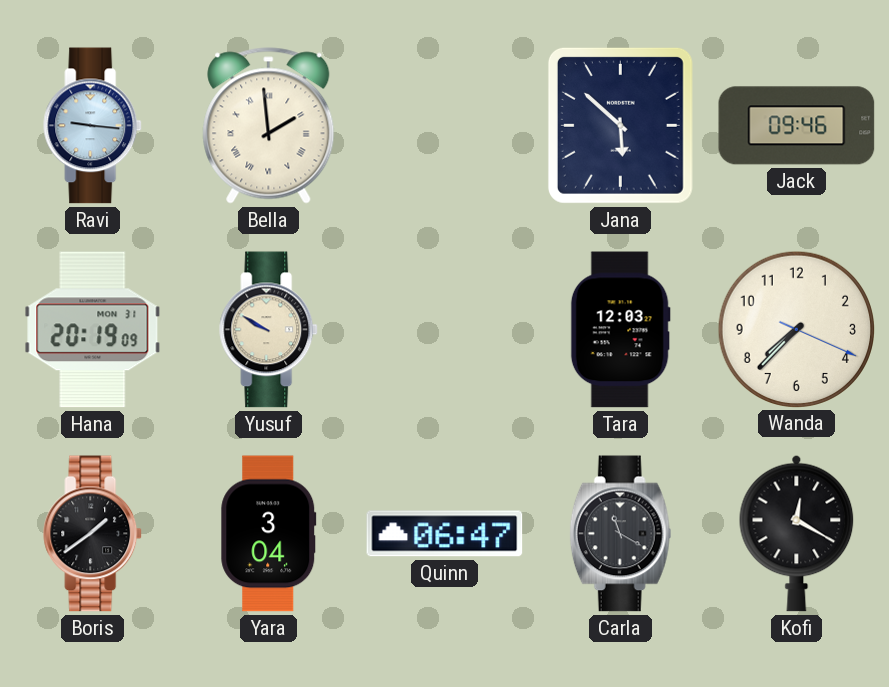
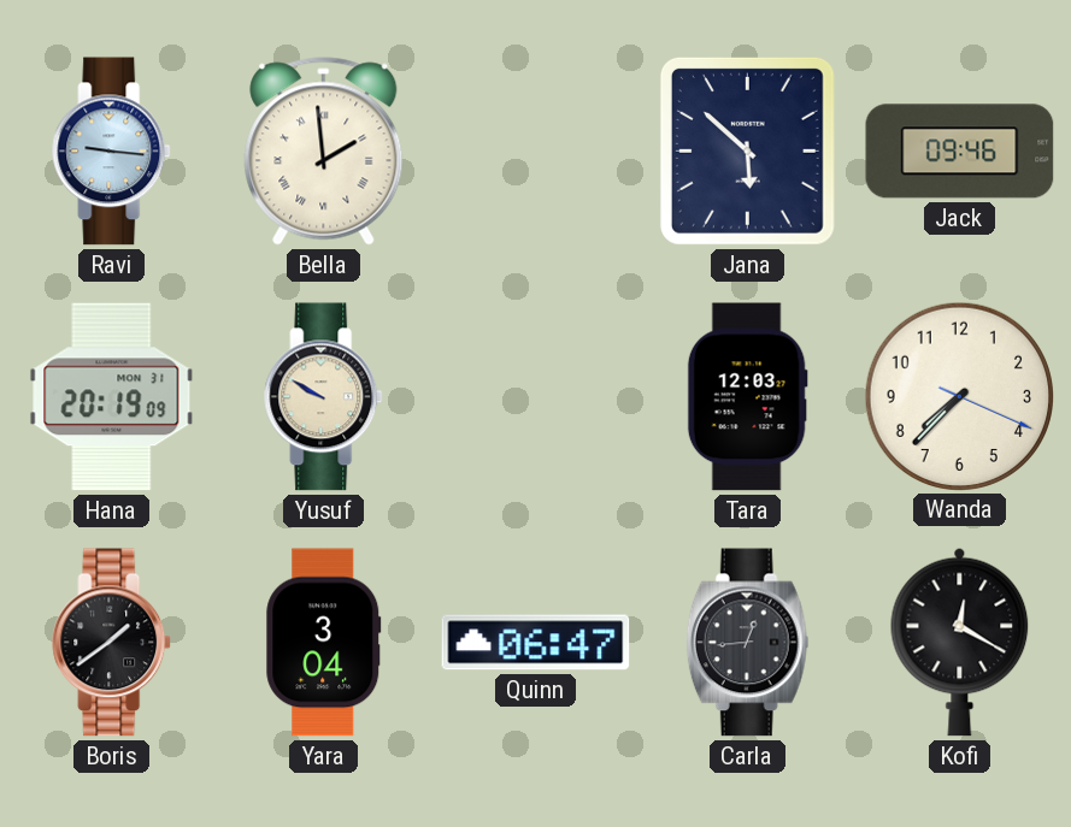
Carla: 11:20 -> 12:44 (748, 643)
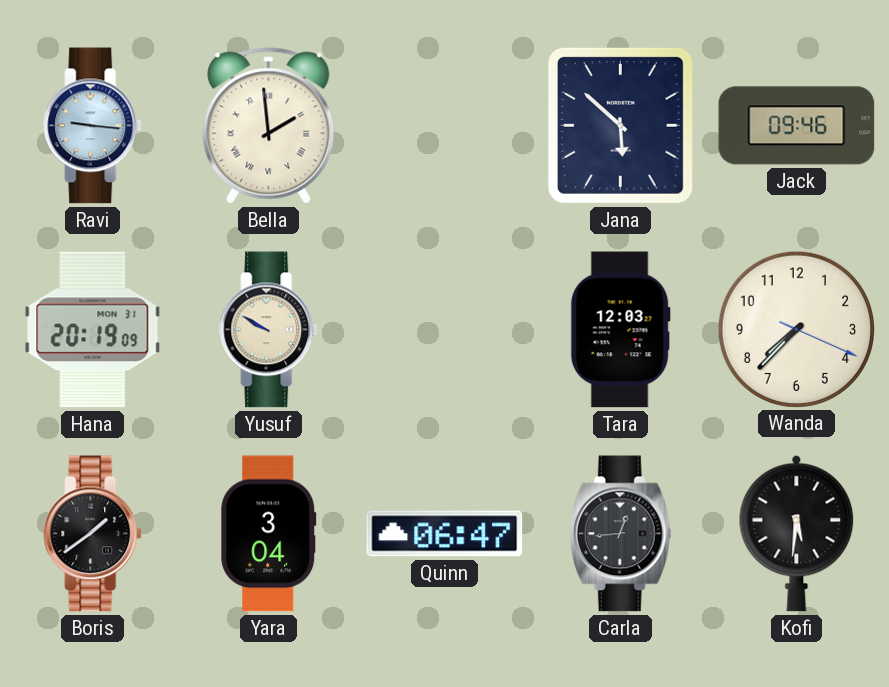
Kofi: 12:20 -> 5:31 (797, 533)
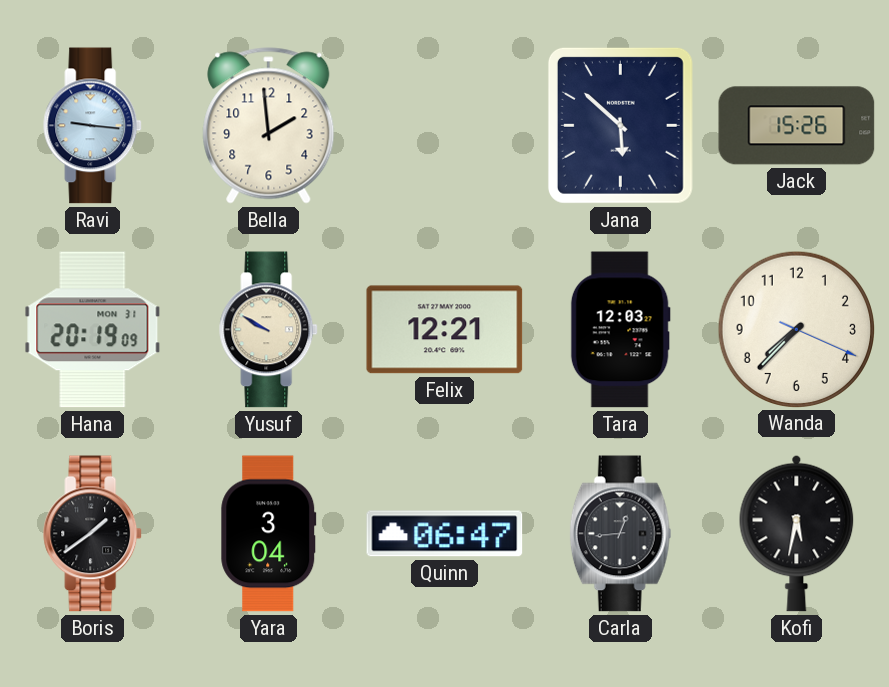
Bella numerals: Roman -> Arabic (269, 126)
Jack: 09:46 -> 15:26 (797, 126)
Felix: none -> 12:21 (445, 330)
Kofi: 5:31 -> 5:32 (797, 533)
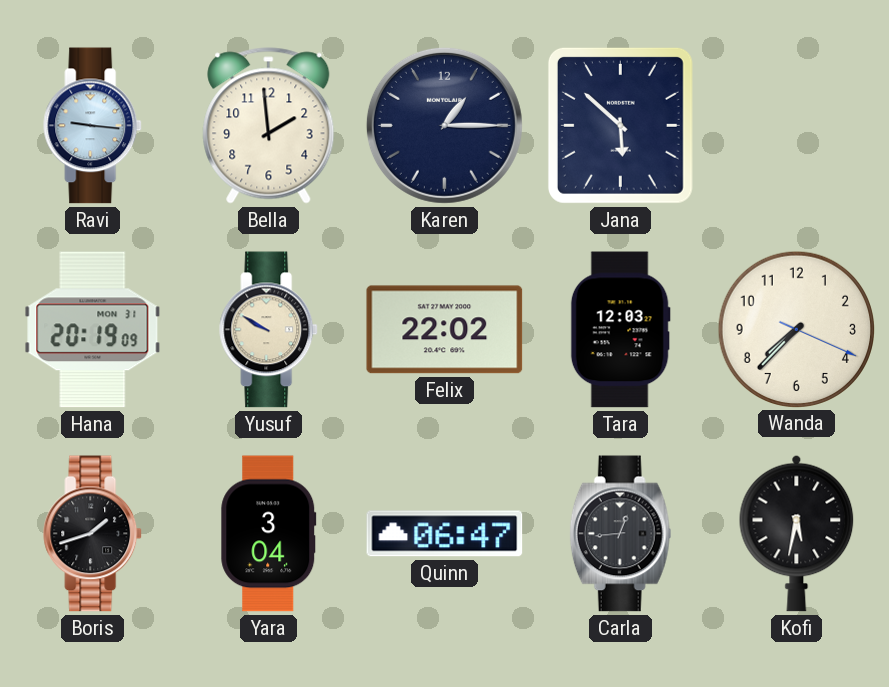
Karen: none -> 1:15 (444, 125)
Jack: 15:26 -> none (797, 126)
Felix: 12:21 -> 22:02 (445, 330)
Boris: 1:39 -> 1:42 (93, 534)
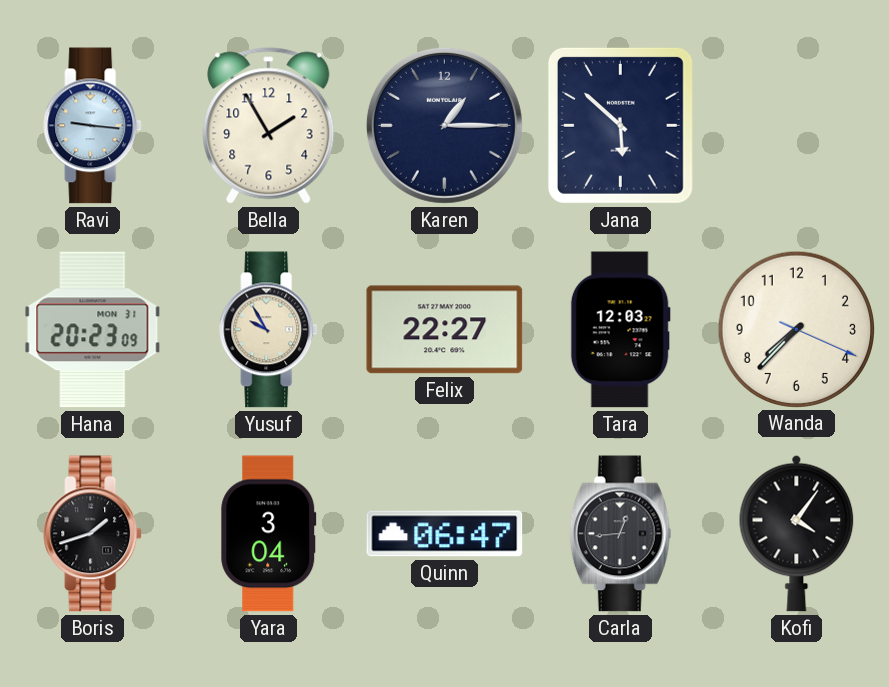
Bella: 1:59 -> 1:55 (269, 126)
Hana: 20:19 -> 20:23 (93, 330)
Yusuf: 9:50 -> 9:55 (269, 330)
Felix: 22:02 -> 22:27 (445, 330)
Kofi: 5:32 -> 4:06 (797, 533)
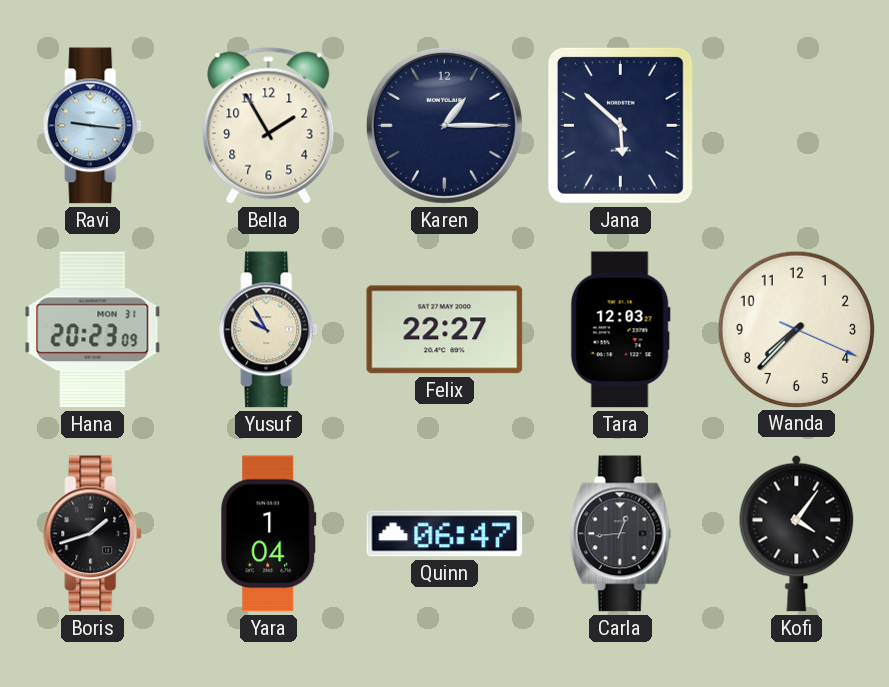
Yara: 3:04 -> 1:04 (269, 534)
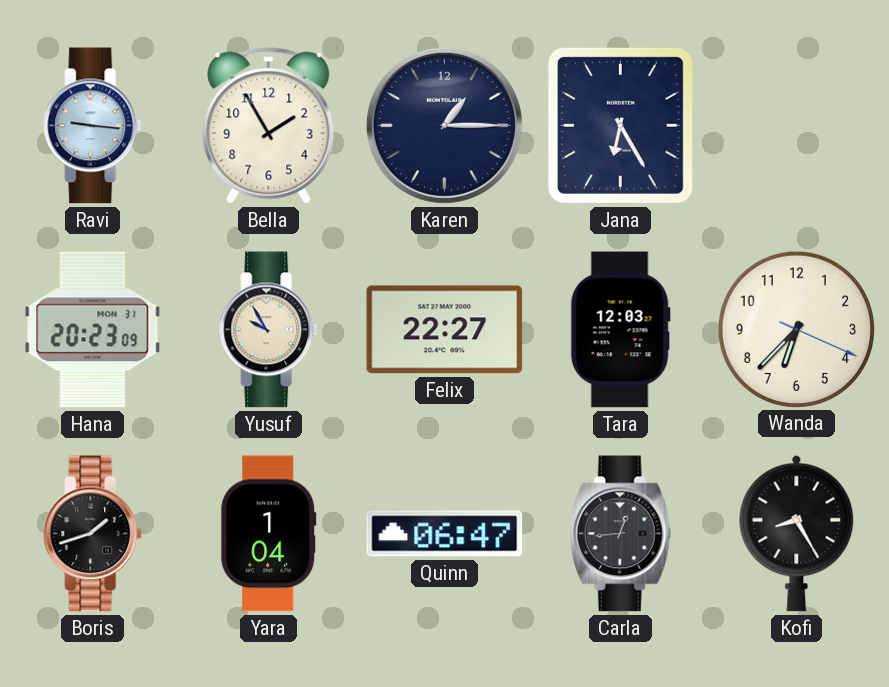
Jana: 5:52 -> 6:25 (620, 125)
Wanda: 7:37 -> 6:37 (796, 329)
Kofi: 4:06 -> 8:25 (797, 533)
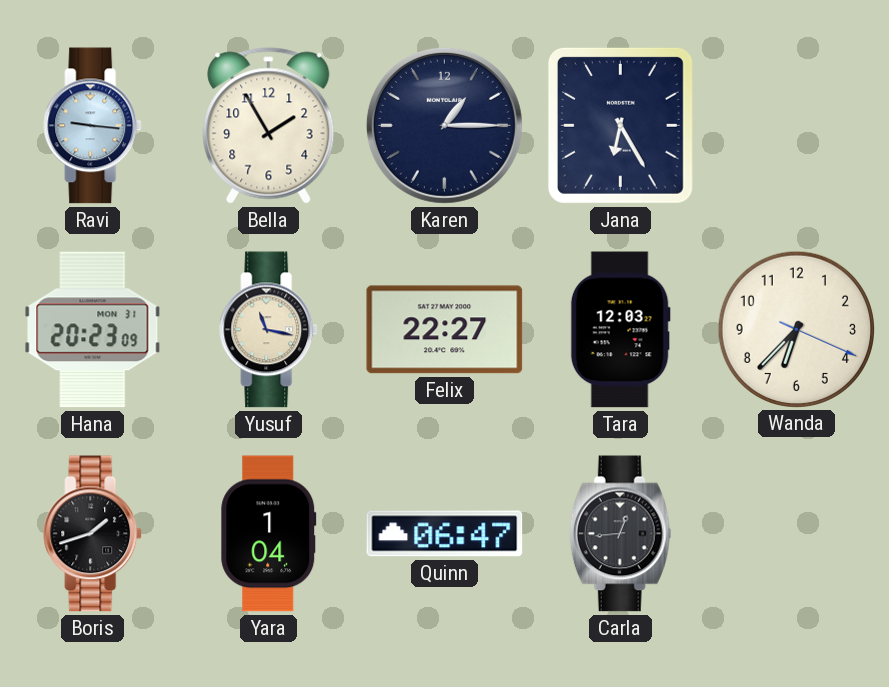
Yusuf: 9:55 -> 11:17 (269, 330)
Kofi: 8:25 -> none (797, 533)
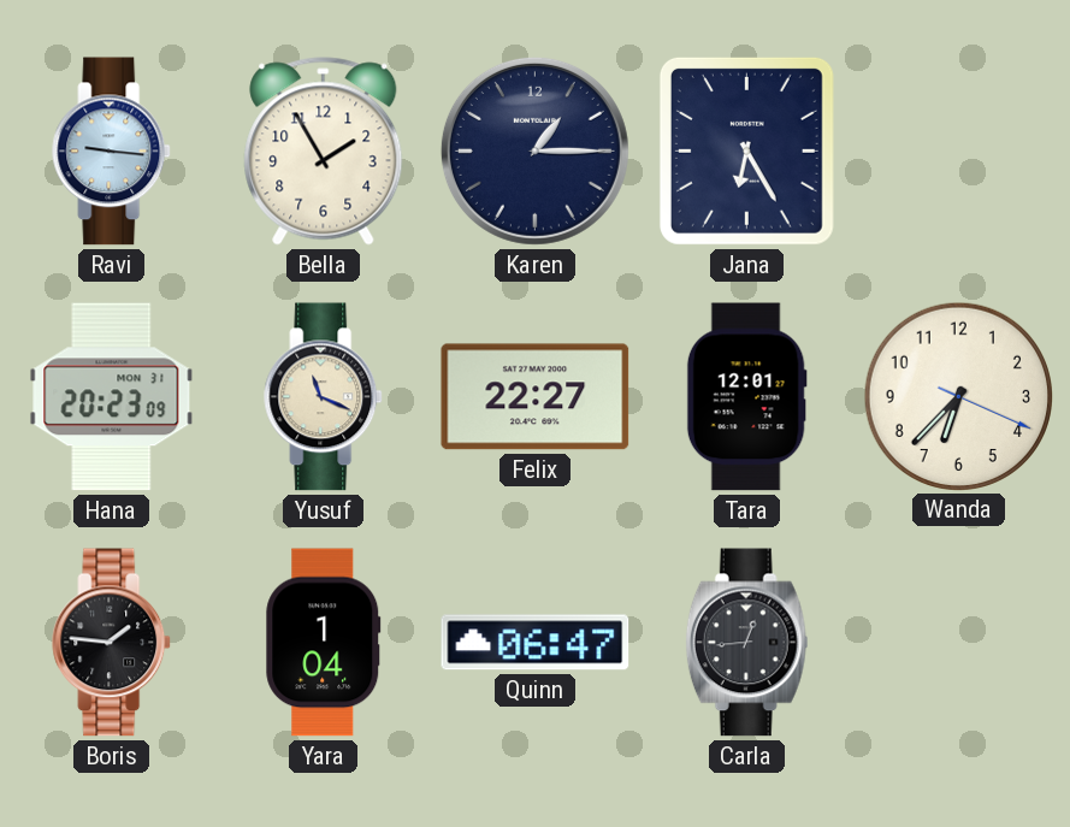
Yusuf: 11:17 -> 11:19 (324, 397)
Tara: 12:03 -> 12:01 (746, 397)
Boris: 1:42 -> 1:46 (112, 643)
